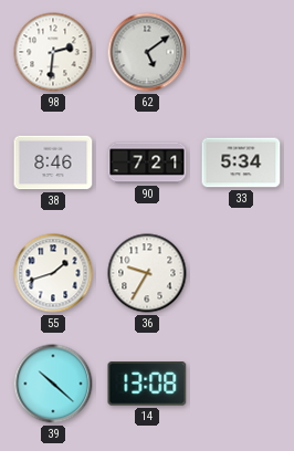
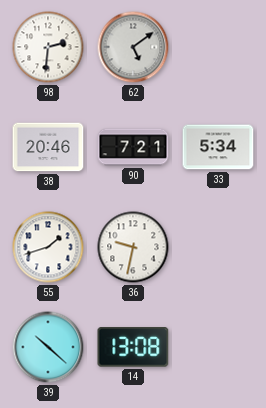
38: 8:46 -> 20:46 (48, 147)
36: 9:35 -> 9:32 (133, 247)
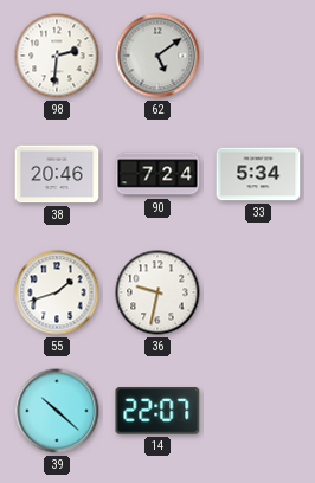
90: 7:21 -> 7:24 (157, 174)
14: 13:08 -> 22:07 (157, 411)
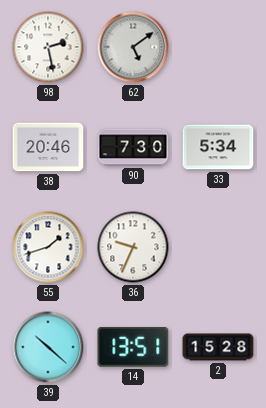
98: 2:31 -> 2:28 (48, 47)
90: 7:24 -> 7:30 (133, 147)
36: 9:32 -> 9:34 (133, 247)
14: 22:07 -> 13:51 (133, 347)
2: none -> 15:28 (218, 347)
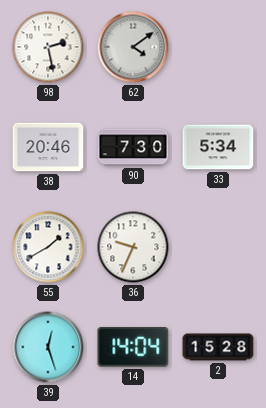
62: 5:09 -> 4:09 (133, 47)
55: 1:42 -> 1:40 (48, 247)
39: 10:22 -> 12:27 (48, 347)
14: 13:51 -> 14:04 (133, 347)
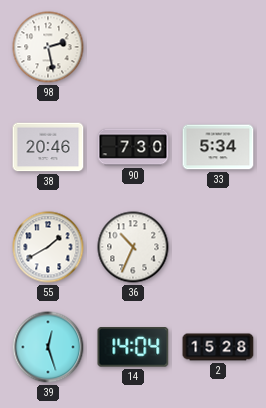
62: 4:09 -> none (133, 47)
36: 9:34 -> 10:34 (133, 247)
